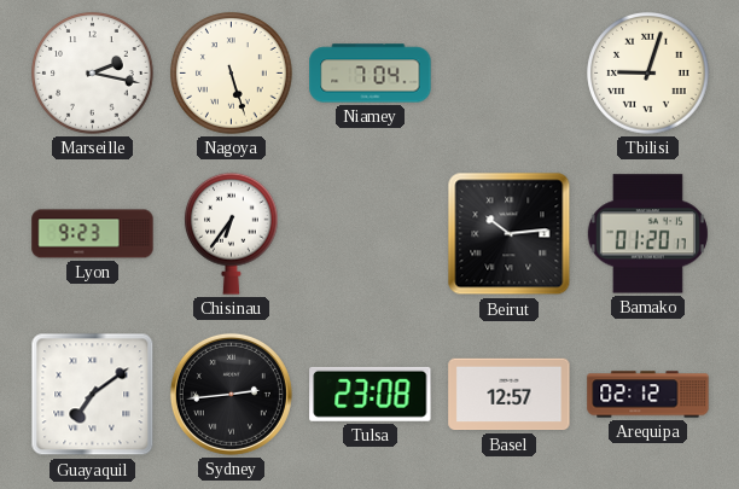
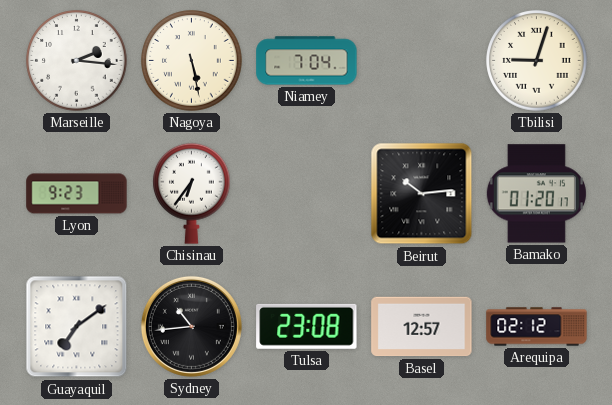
Marseille: 2:17 -> 2:16 (77, 61)
Nagoya: 5:27 -> 5:28 (192, 61)
Sydney: 2:44 -> 10:44 (191, 326)
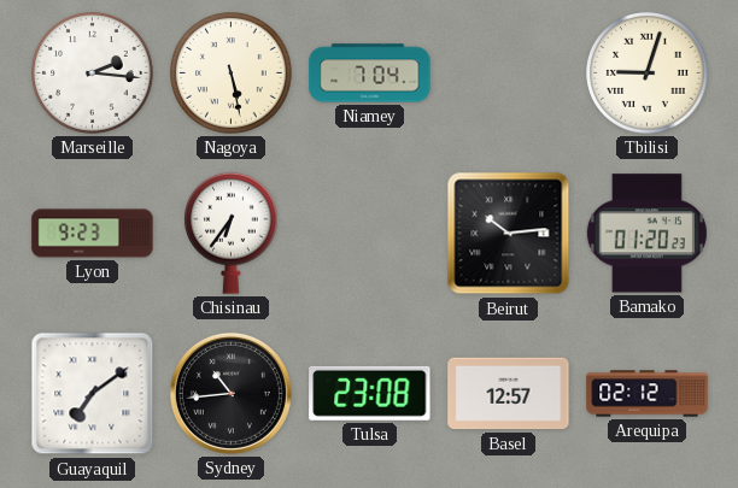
Bamako: 01:20:17 -> 01:20:23 (646, 234)
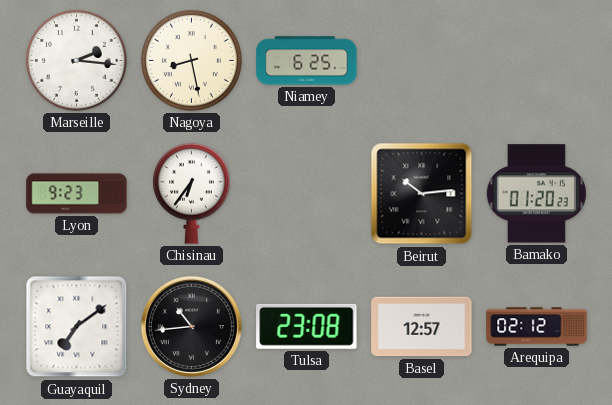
Nagoya: 5:28 -> 8:28 (192, 61)
Niamey: 7:04 -> 6:25 (307, 61)
Tbilisi: 9:03 -> none (648, 74)
